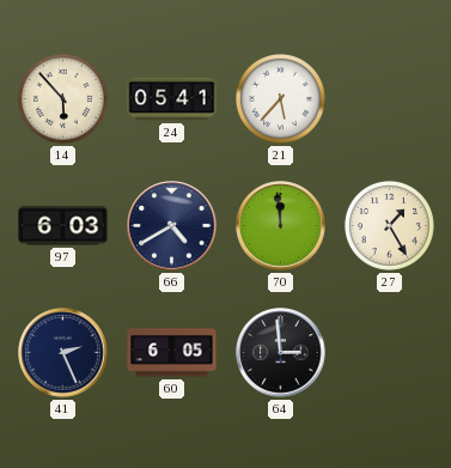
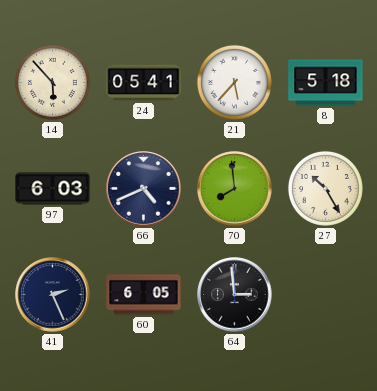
8: none -> 5:18 (326, 83)
66: 4:40 -> 4:41 (144, 189)
70: 11:59 -> 7:59 (235, 189)
27: 1:25 -> 10:25 (325, 188)
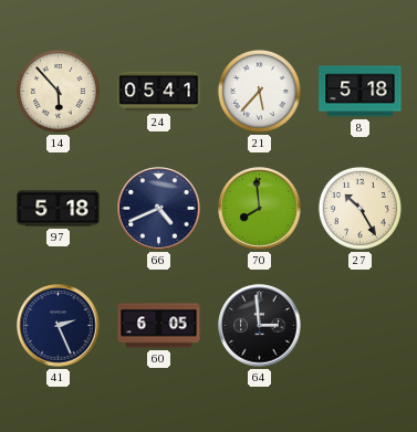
97: 6:03 -> 5:18 (59, 209)
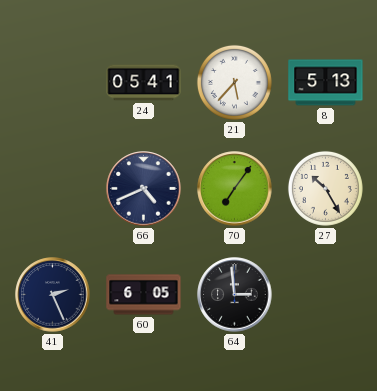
14: 5:53 -> none (58, 91)
8: 5:18 -> 5:13 (326, 83)
97: 5:18 -> none (59, 209)
70: 7:59 -> 7:06 (235, 189)
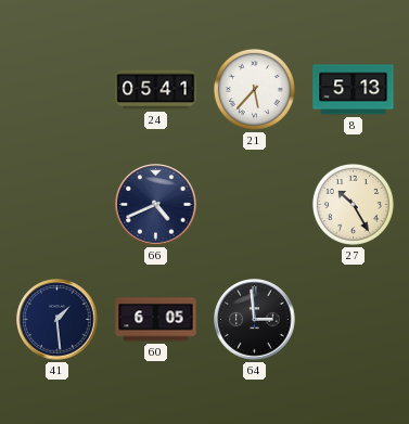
70: 7:06 -> none (235, 189)
41: 2:26 -> 1:29 (57, 320)
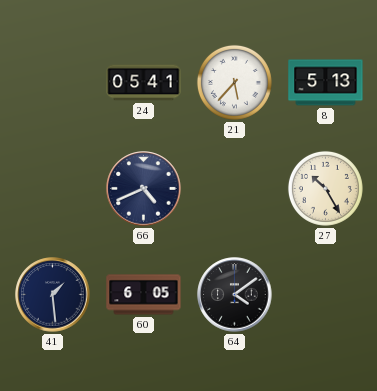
64: 2:59 -> 4:09 (235, 295)
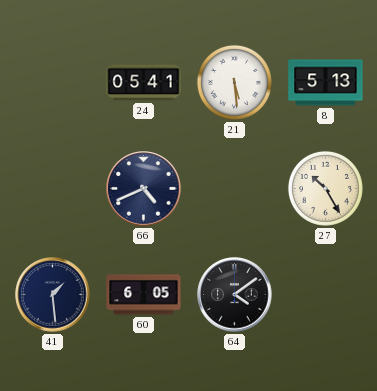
21: 5:37 -> 5:29 (234, 82)
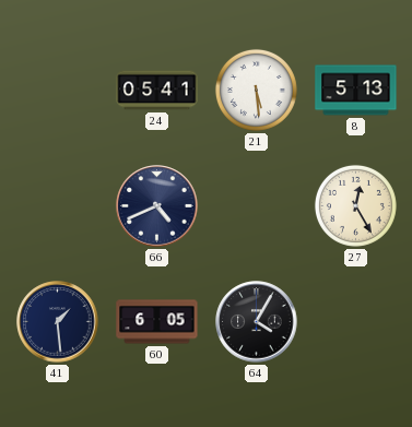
27: 10:25 -> 12:25 (355, 205)
64: 4:09 -> 4:05 (257, 322)
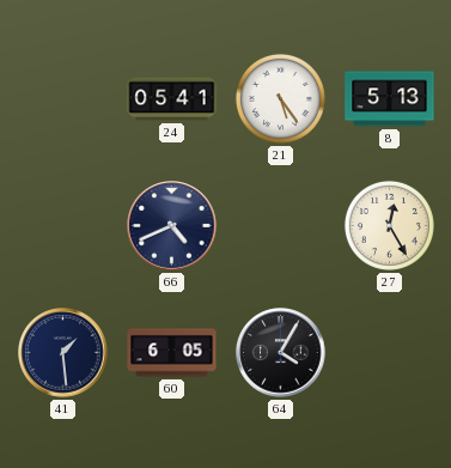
21: 5:29 -> 5:24 (280, 98)
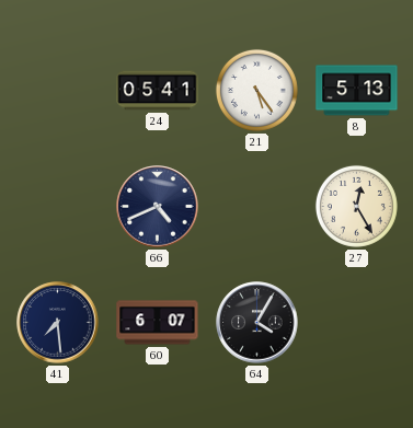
41: 1:29 -> 7:29 (58, 323)
60: 6:05 -> 6:07 (158, 323)
